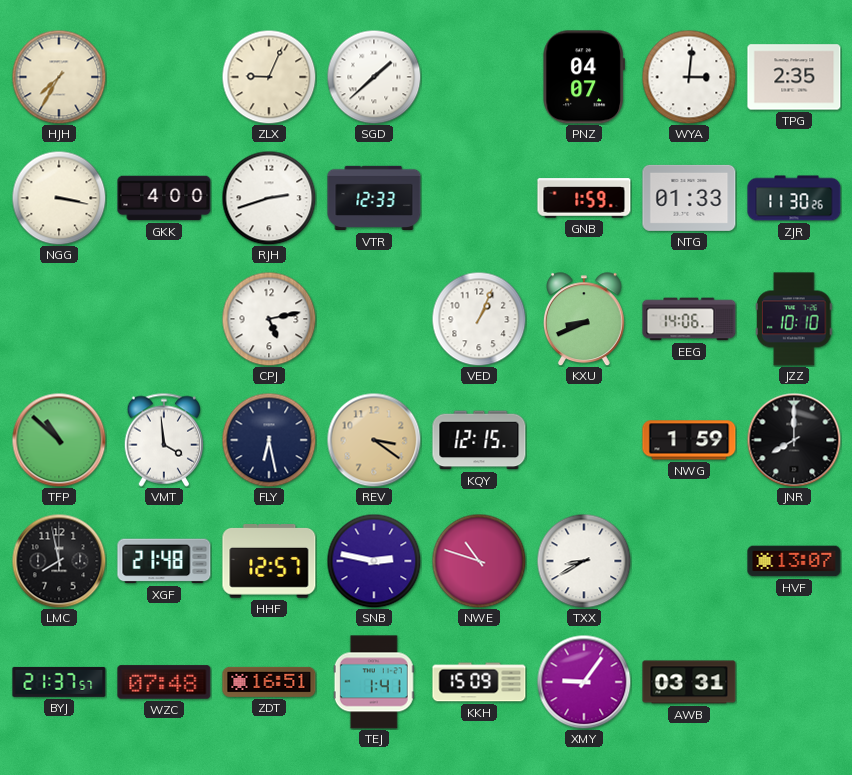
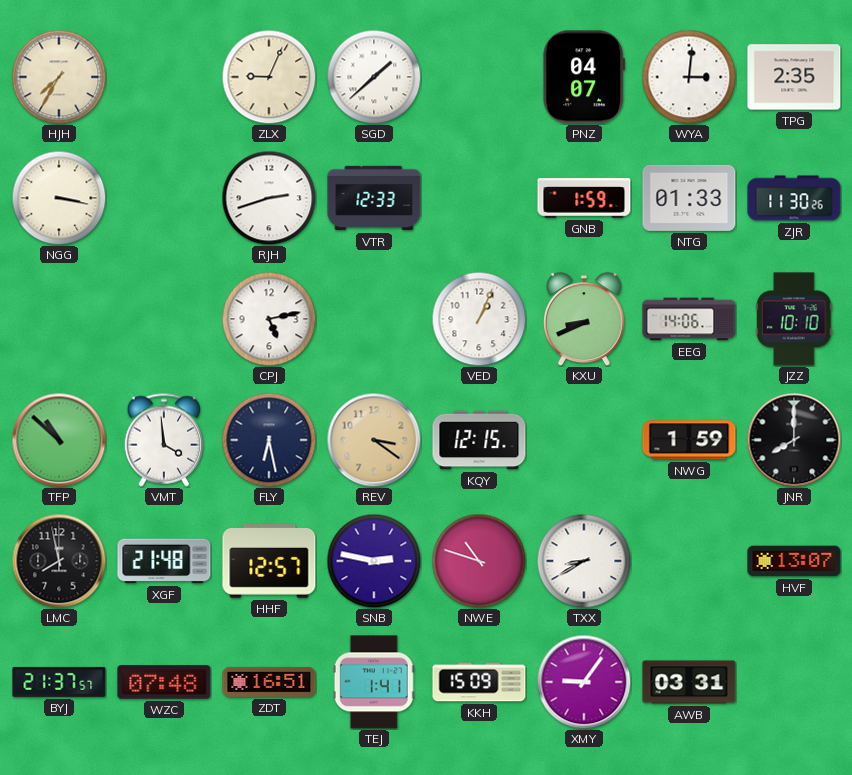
GKK: 4:00 -> none (164, 198)
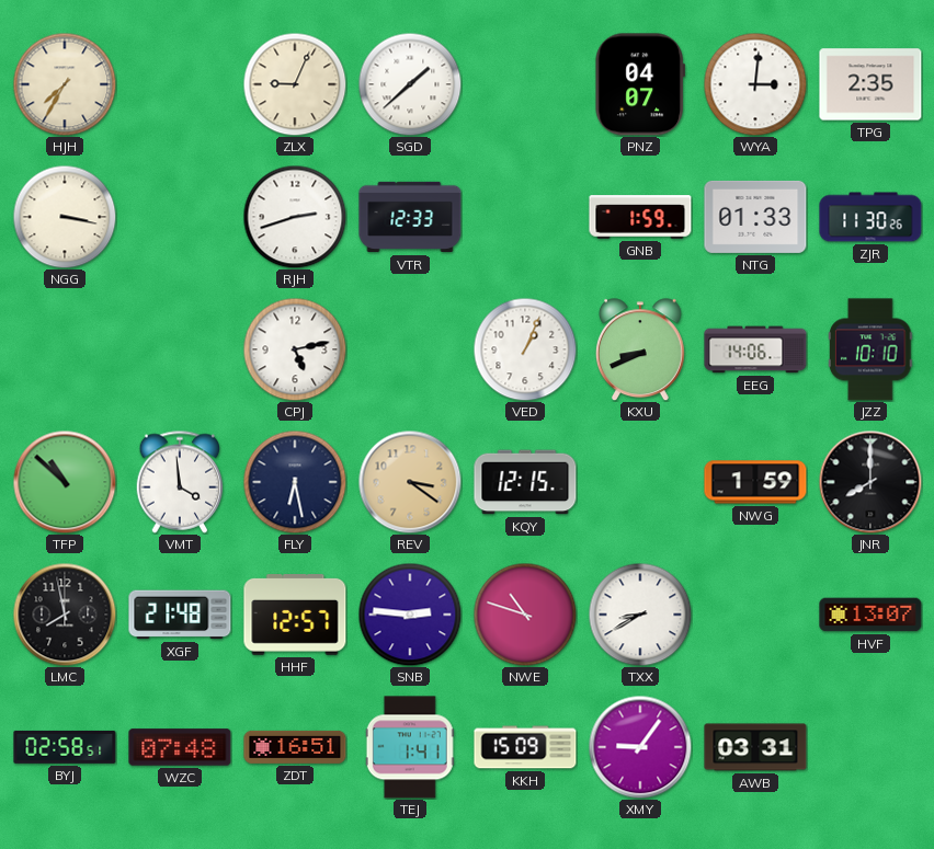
SNB: 2:47 -> 2:46 (410, 615)
BYJ: 21:37 -> 02:58 (65, 747)
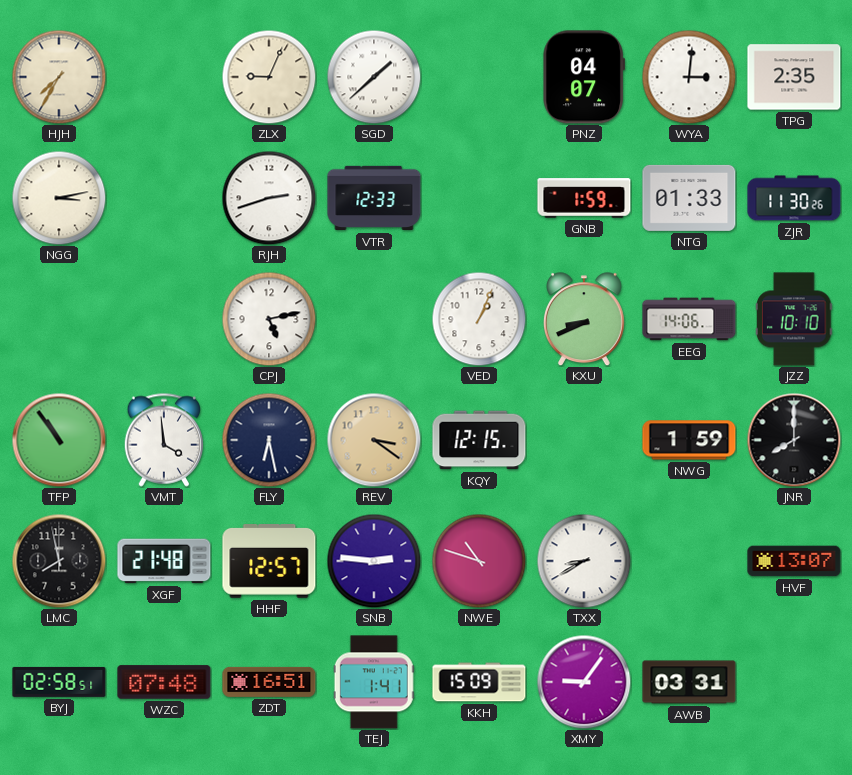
NGG: 3:17 -> 3:13 (59, 198)
TFP: 10:52 -> 10:54 (59, 440)
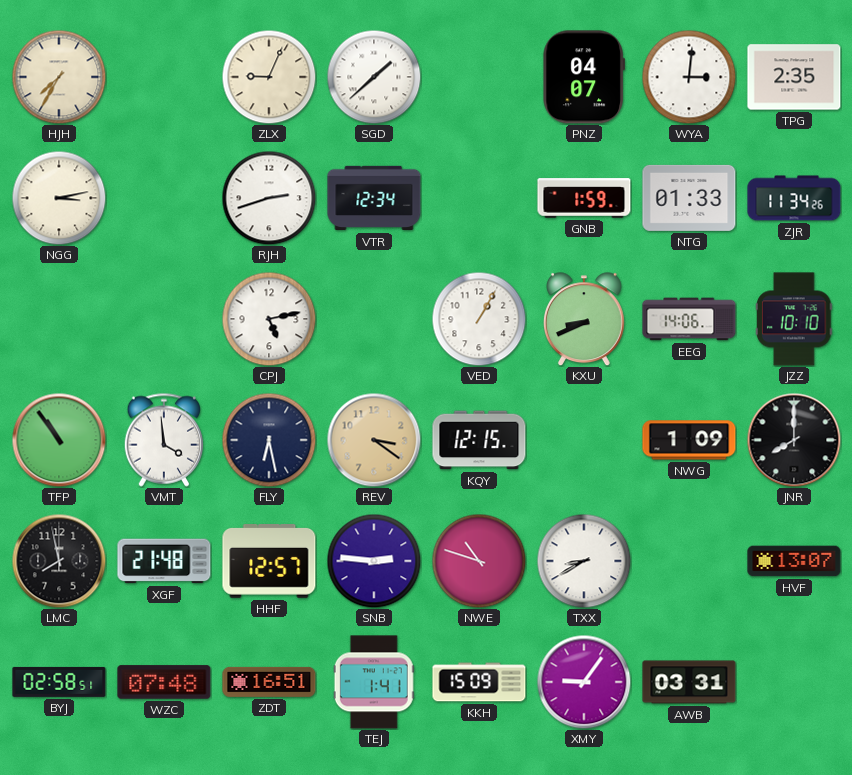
VTR: 12:33 -> 12:34 (374, 198)
ZJR: 11:30 -> 11:34 (794, 198)
VED: 1:04 -> 1:05 (479, 319)
NWG: 1:59 -> 1:09 (689, 440)
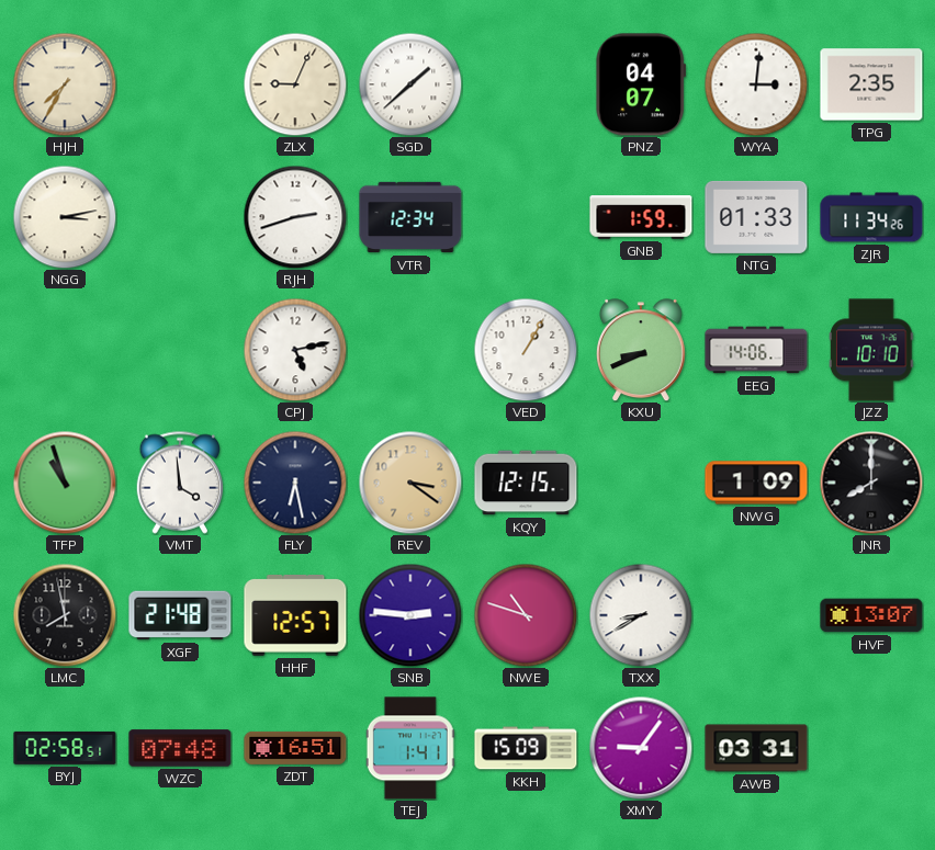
TFP: 10:54 -> 10:57 (65, 483)
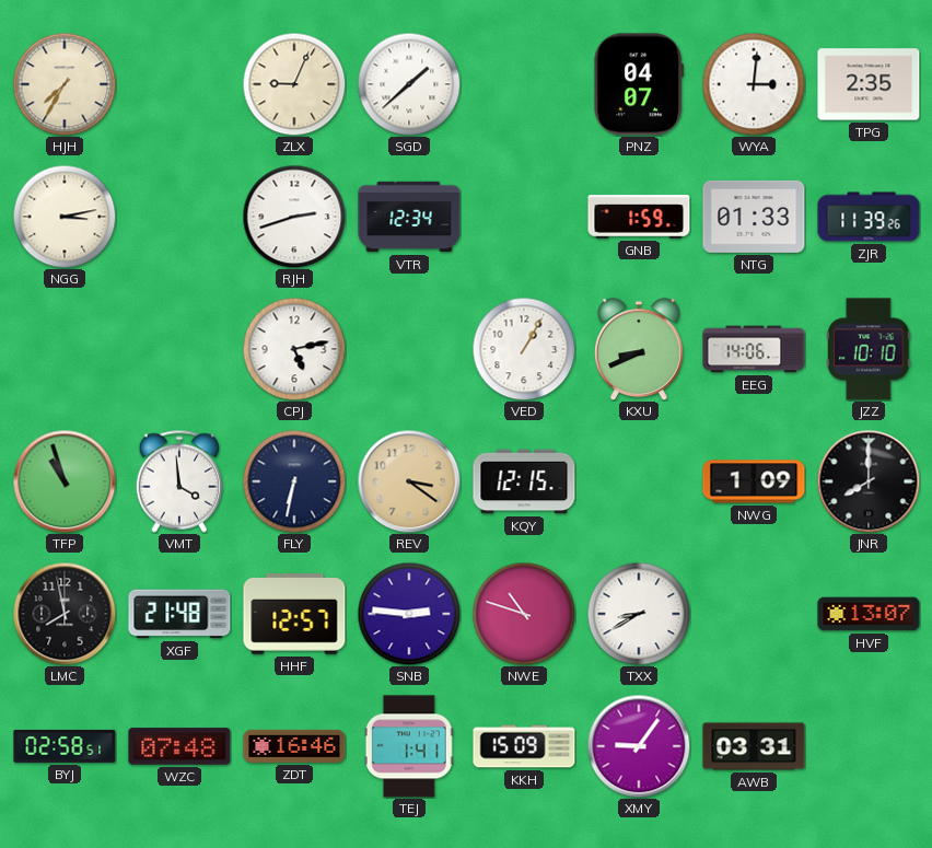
ZJR: 11:34 -> 11:39 (869, 217)
FLY: 6:28 -> 6:32 (294, 481)
ZDT: 16:51 -> 16:46 (294, 746)
